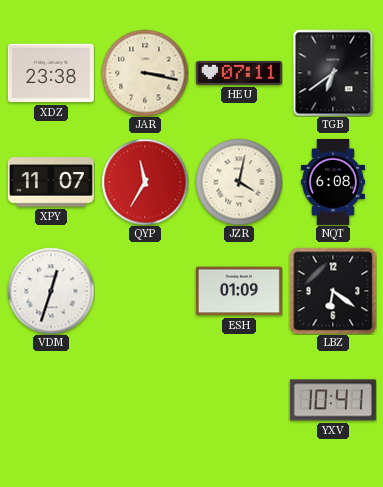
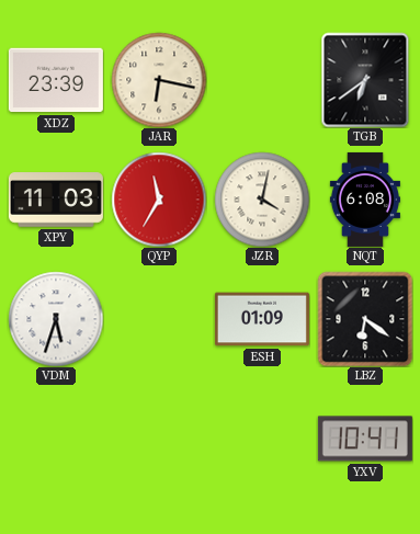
XDZ: 23:38 -> 23:39 (56, 80)
JAR: 3:17 -> 6:17 (159, 80)
HEU: 07:11 -> none (239, 73)
XPY: 11:07 -> 11:03 (56, 200)
VDM: 12:33 -> 5:33 (56, 319)
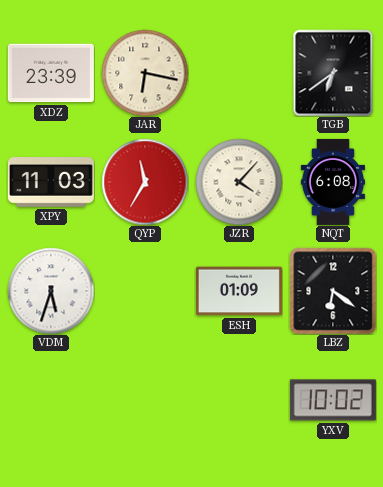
JZR: 4:02 -> 4:07 (239, 182)
YXV: 10:41 -> 10:02 (333, 400)
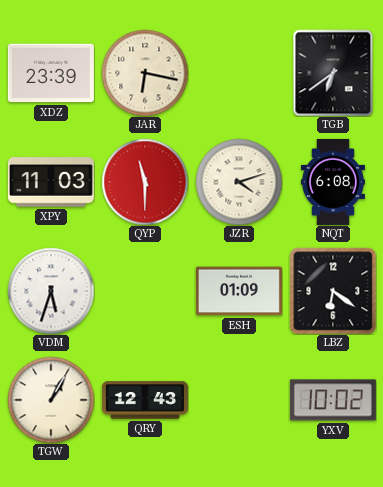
QYP: 11:35 -> 11:30 (145, 182)
JZR: 4:07 -> 4:12 (239, 182)
TGW: none -> 1:05 (51, 400)
QRY: none -> 12:43 (145, 400)
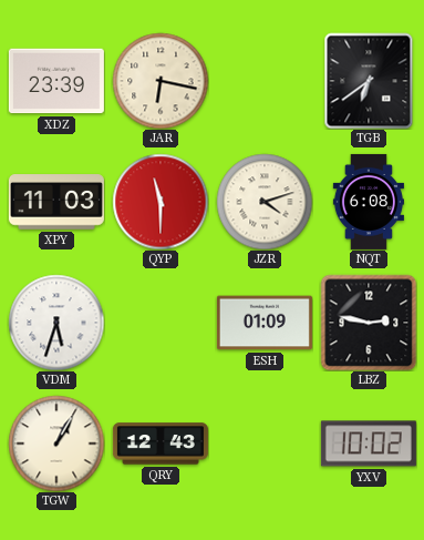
LBZ: 6:21 -> 2:47 (369, 323)
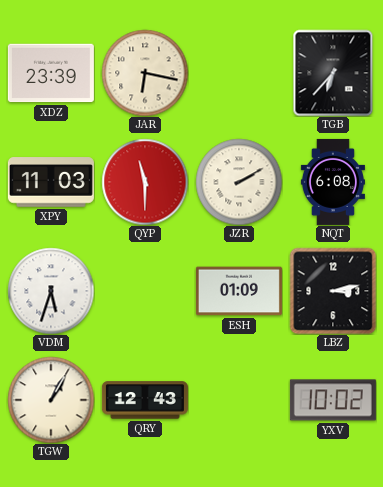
TGB: 6:39 -> 6:37 (333, 73)
JZR: 4:12 -> 2:10 (239, 182)
LBZ: 2:47 -> 3:13 (333, 291)
